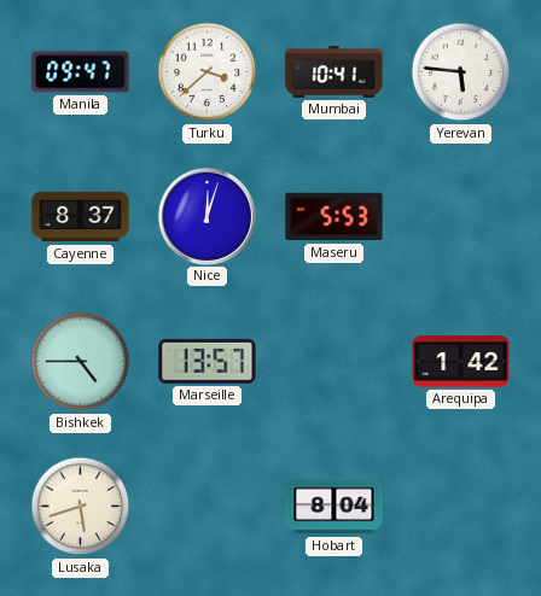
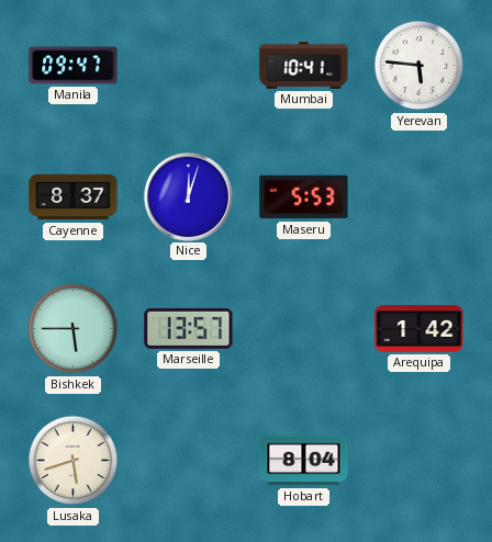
Turku: 3:38 -> none (208, 72)
Bishkek: 4:45 -> 5:45 (74, 329)
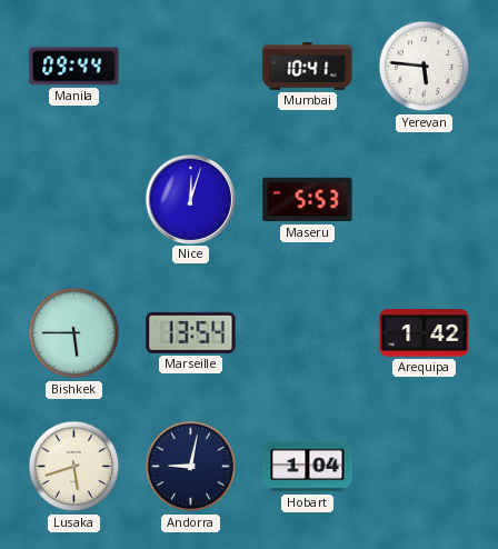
Manila: 09:47 -> 09:44 (74, 67)
Cayenne: 8:37 -> none (74, 197)
Marseille: 13:57 -> 13:54 (191, 332)
Andorra: none -> 9:02 (191, 467)
Hobart: 8:04 -> 1:04 (308, 467)
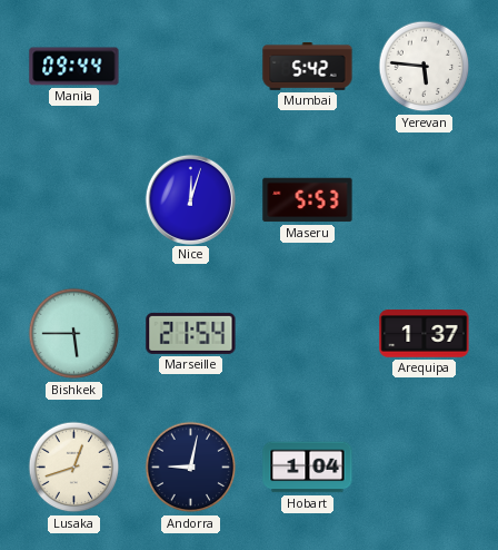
Mumbai: 10:41 -> 5:42 (308, 67)
Marseille: 13:54 -> 21:54 (191, 333)
Arequipa: 1:42 -> 1:37 (425, 334)
Lusaka: 5:42 -> 12:42 (74, 468)
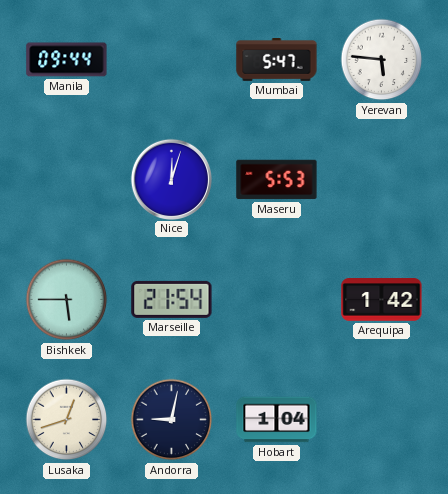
Mumbai: 5:42 -> 5:47 (277, 60)
Arequipa: 1:37 -> 1:42 (382, 300)
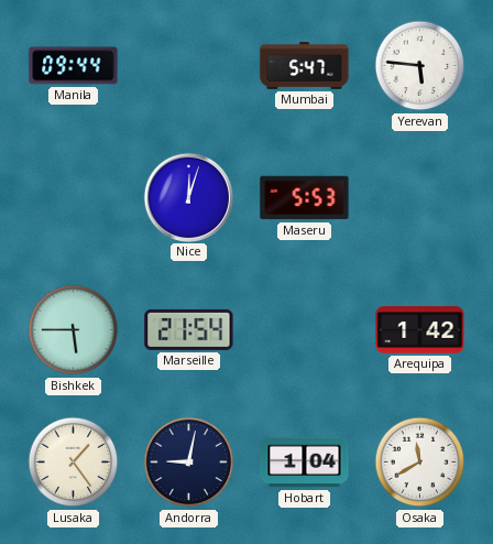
Lusaka: 12:42 -> 1:24 (74, 463)
Osaka: none -> 11:40 (420, 463)
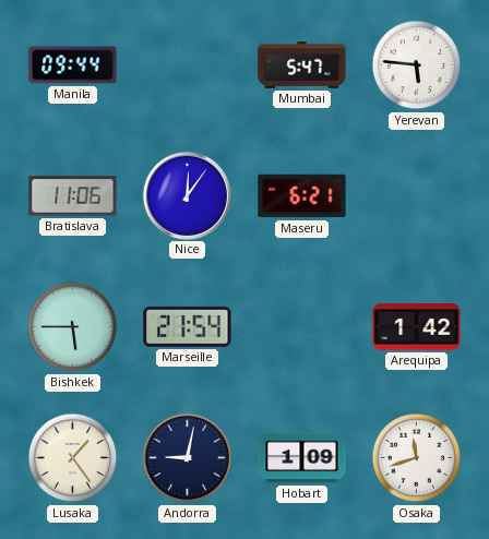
Bratislava: none -> 11:06 (73, 196)
Nice: 12:03 -> 12:06 (187, 195)
Maseru: 5:53 -> 6:21 (302, 196)
Hobart: 1:04 -> 1:09 (302, 458)
Osaka: 11:40 -> 11:42 (417, 458)
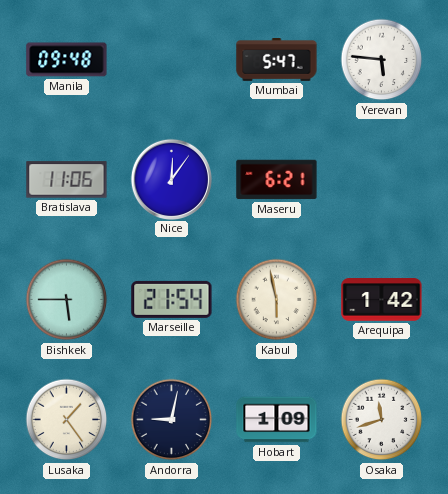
Manila: 09:44 -> 09:48 (67, 60)
Kabul: none -> 5:58 (277, 300)
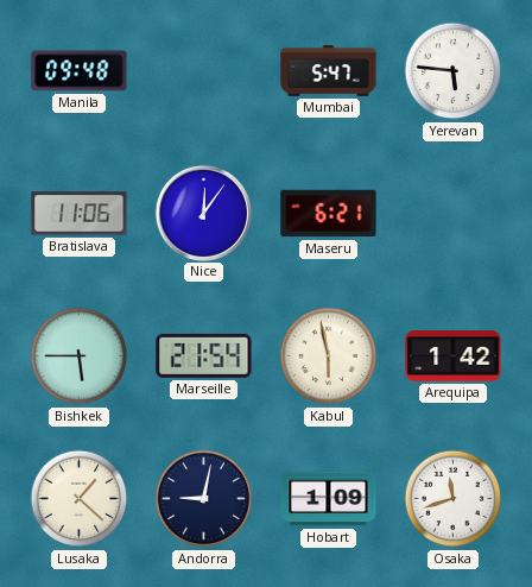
Lusaka: 1:24 -> 1:22 (80, 499)
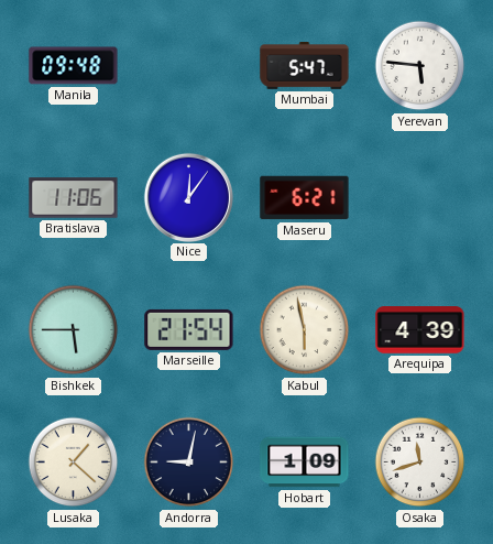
Arequipa: 1:42 -> 4:39 (420, 330)
